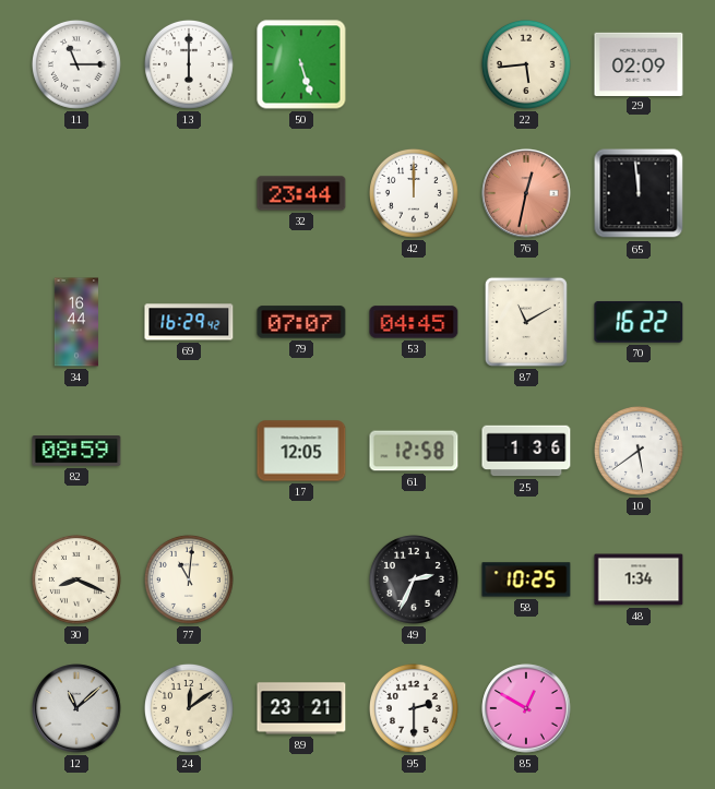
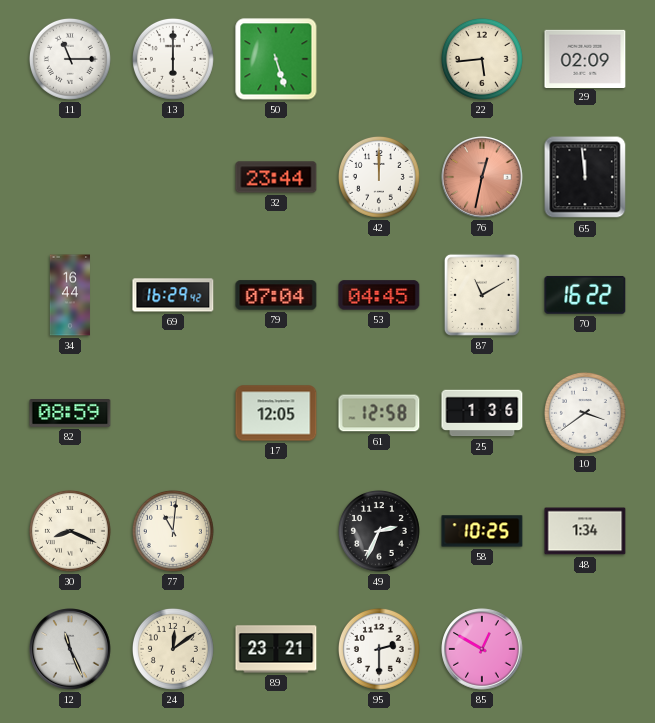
79: 07:07 -> 07:04 (276, 295)
10: 5:39 -> 3:39 (585, 413)
12: 11:08 -> 11:26 (70, 649)
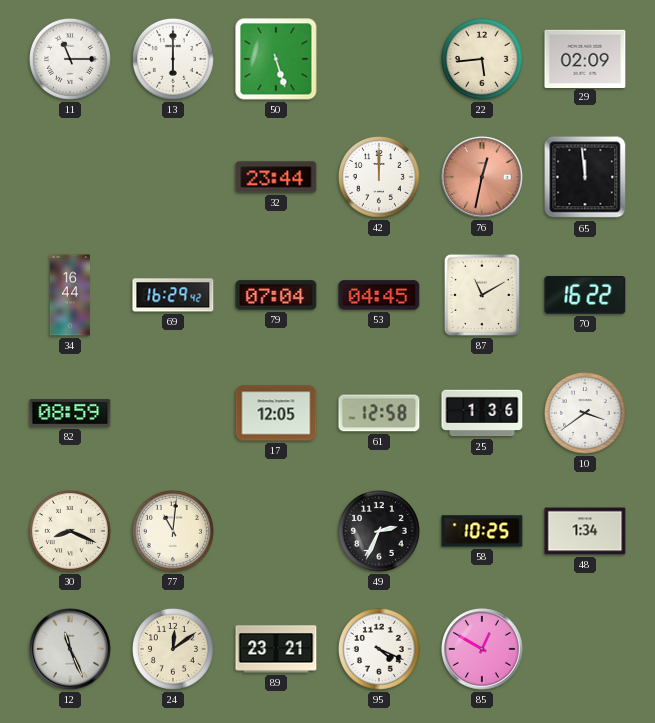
95: 2:30 -> 4:19 (379, 649)
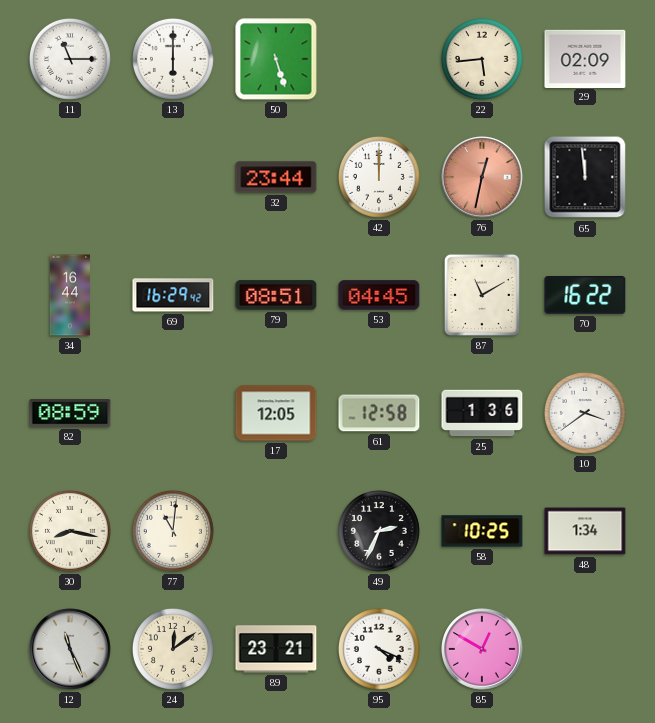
79: 07:04 -> 08:51 (276, 295)
30: 8:19 -> 8:17 (70, 531)
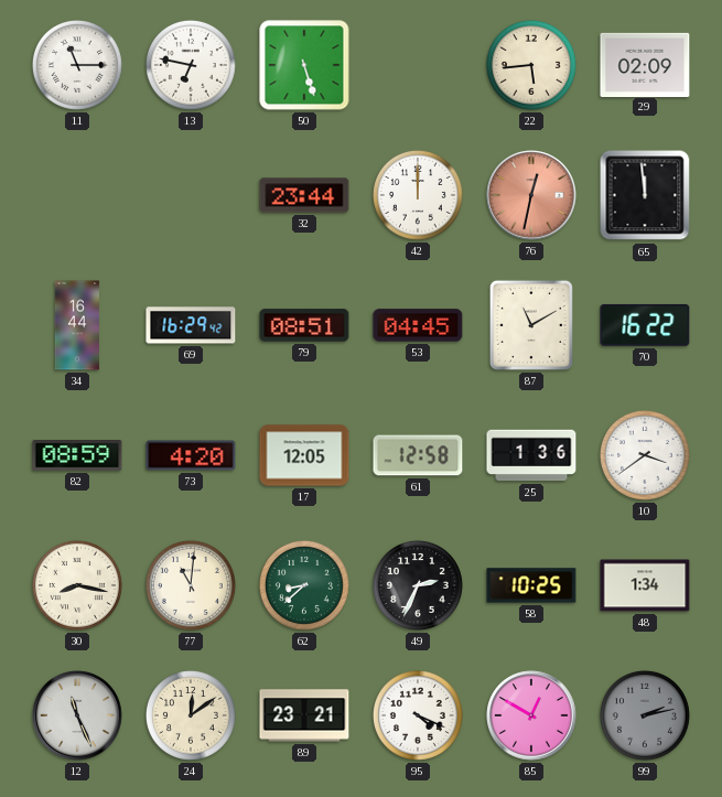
13: 6:00 -> 6:47 (191, 65)
73: none -> 4:20 (191, 455)
62: none -> 8:38 (304, 585)
99: none -> 2:13 (645, 715)
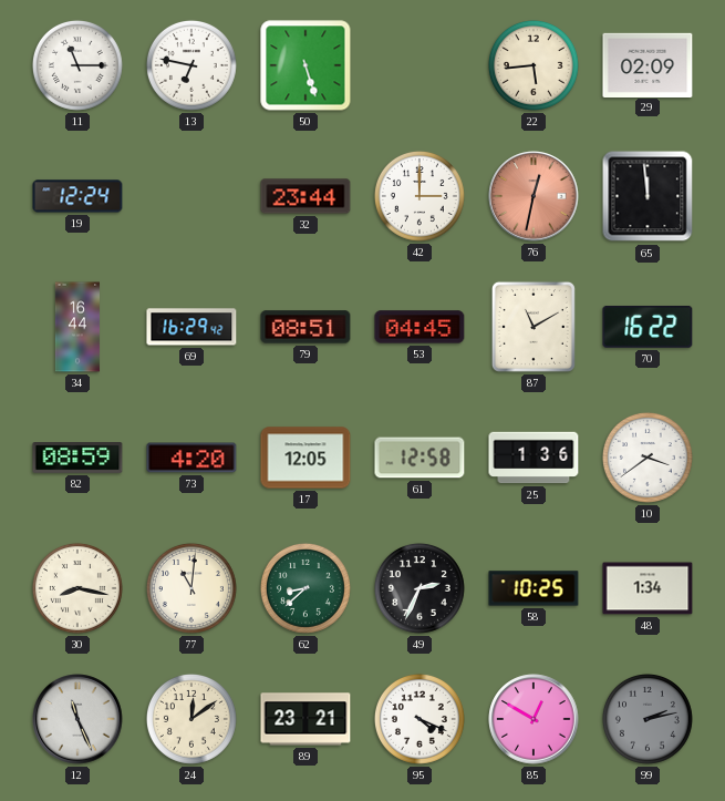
19: none -> 12:24 (77, 196)
42: 12:00 -> 3:00 (420, 196)
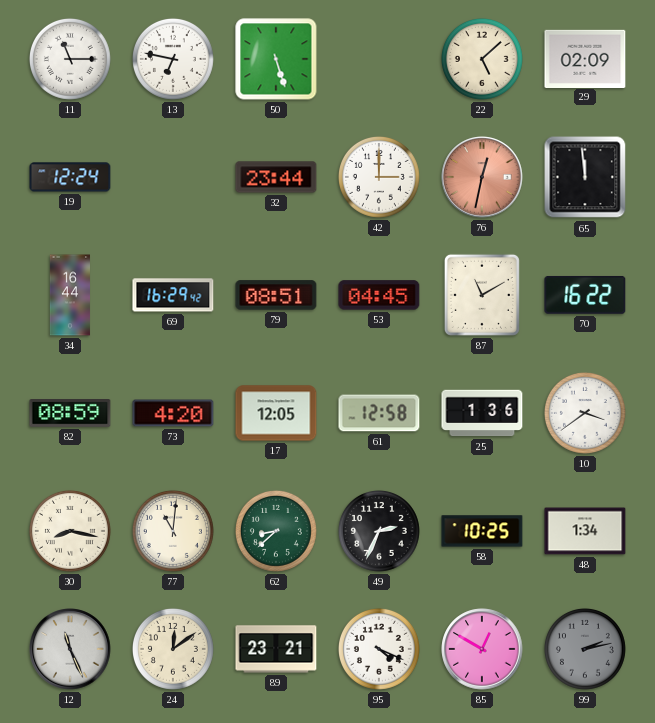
22: 5:44 -> 5:08 (482, 59)
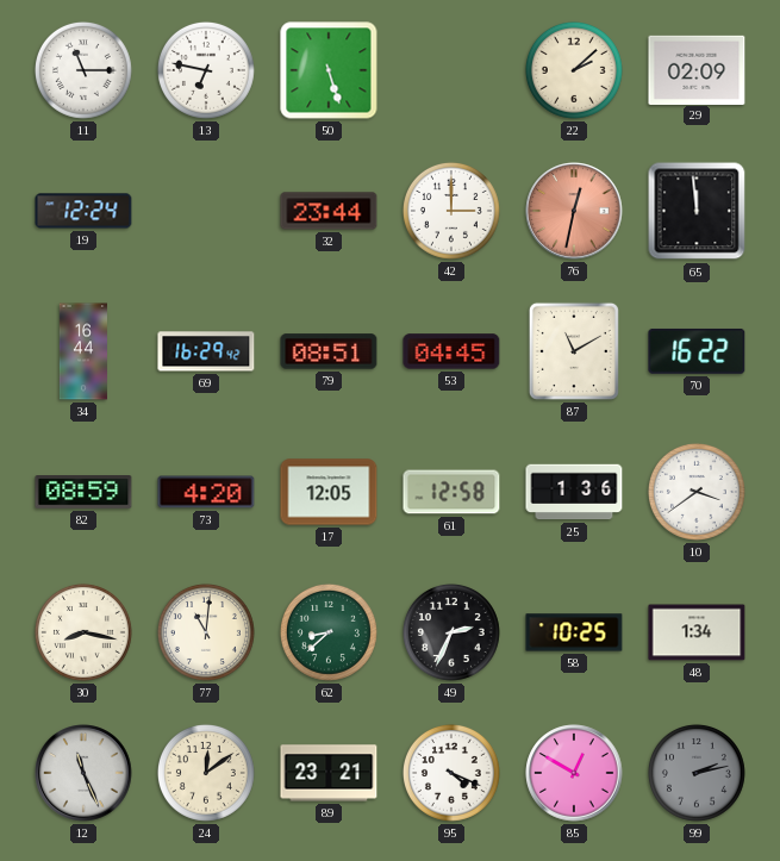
22: 5:08 -> 2:08 (574, 70)
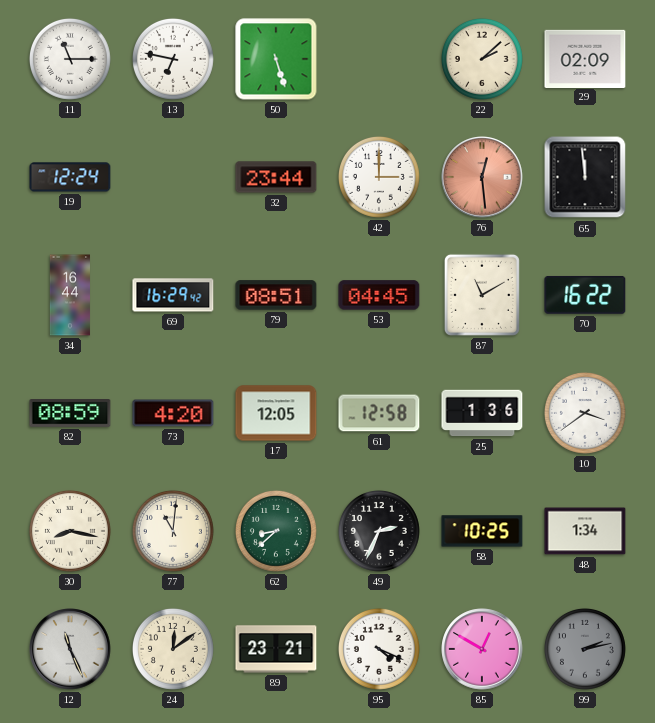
76: 12:32 -> 12:29 (482, 177)
